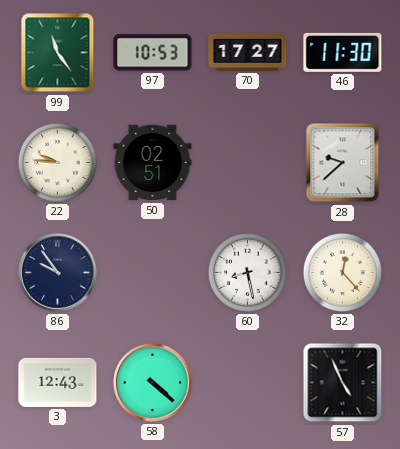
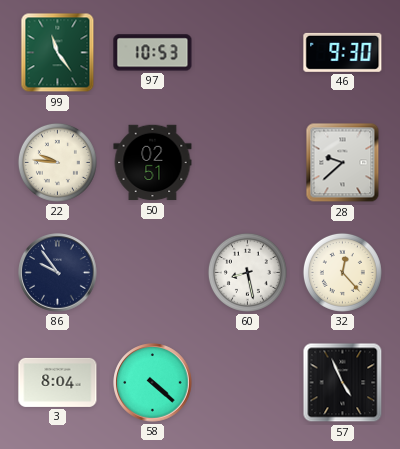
70: 17:27 -> none (248, 52)
46: 11:30 -> 9:30 (343, 52)
3: 12:43 -> 8:04 (58, 382)
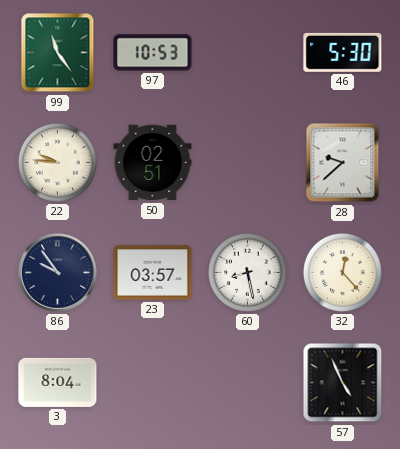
46: 9:30 -> 5:30 (343, 52)
23: none -> 03:57 (153, 273)
58: 4:22 -> none (153, 383)
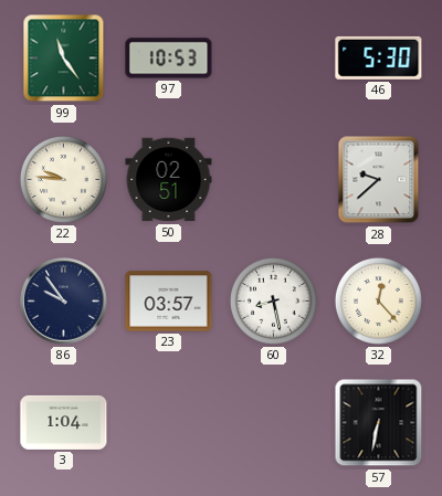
3: 8:04 -> 1:04 (64, 422)
57: 4:56 -> 6:32 (379, 423)
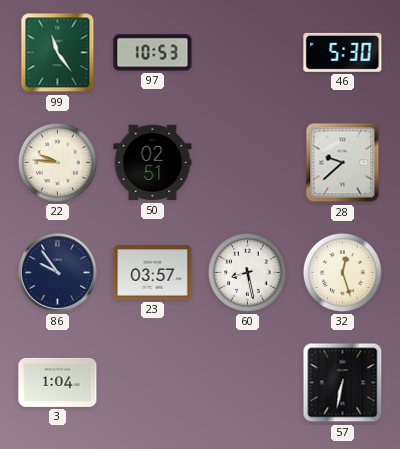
32: 12:23 -> 12:27 (342, 272)
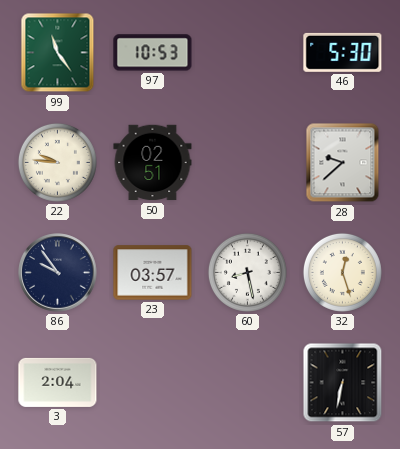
3: 1:04 -> 2:04 (58, 382)
